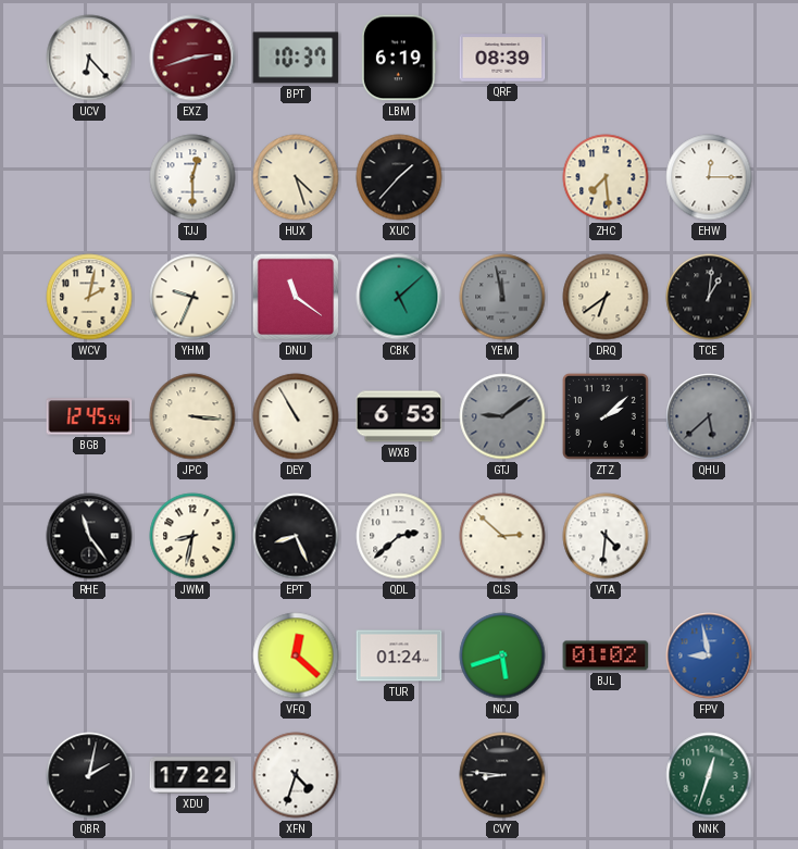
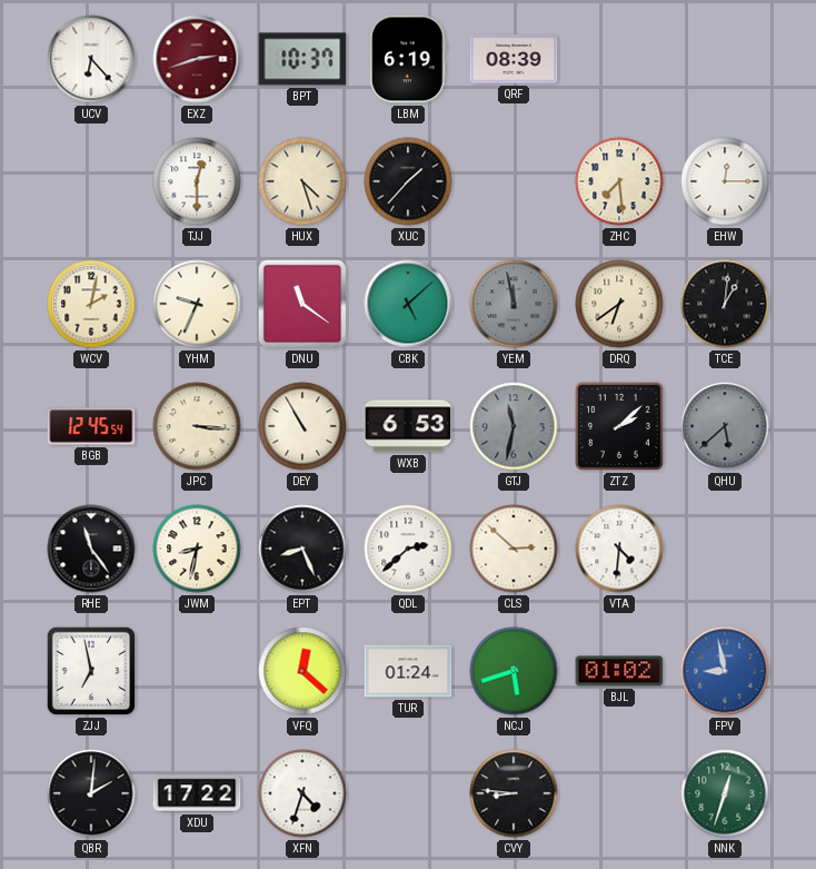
GTJ: 9:09 -> 11:32 (514, 426)
ZJJ: none -> 6:58 (91, 671)
QBR: 2:02 -> 2:01 (91, 793)
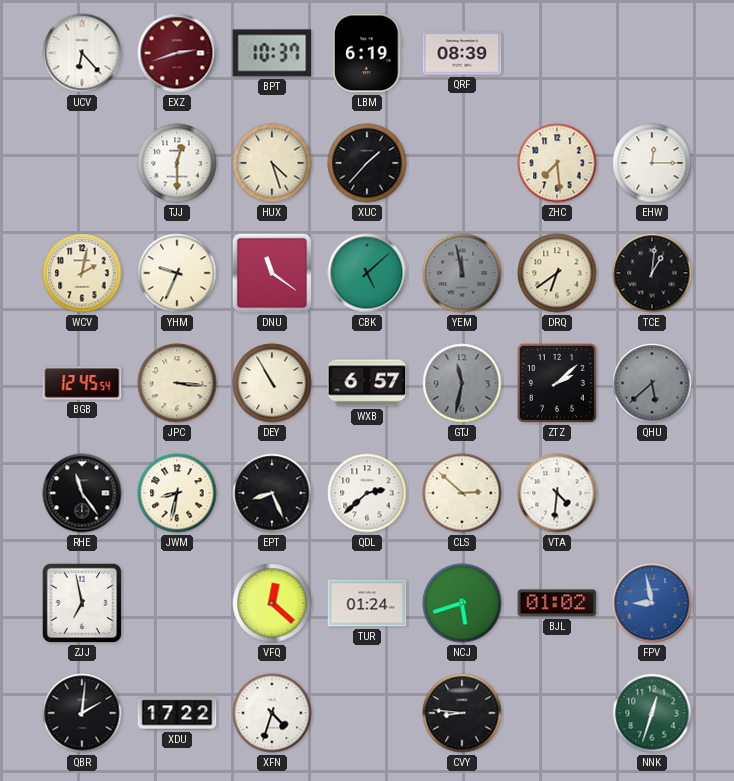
WXB: 6:53 -> 6:57 (367, 383)
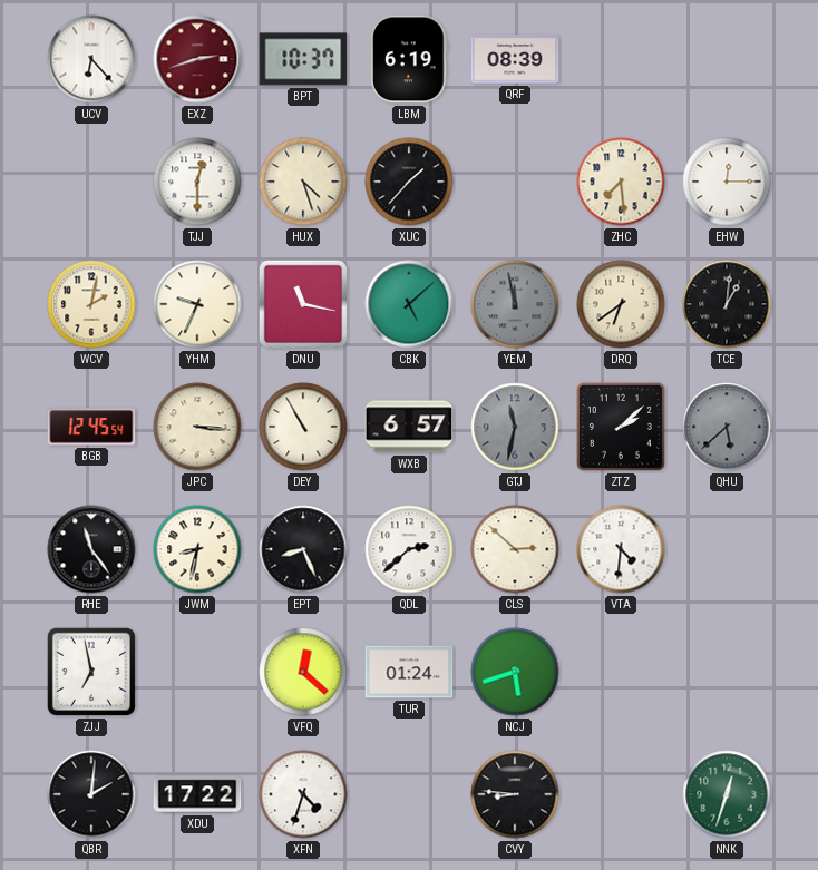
DNU: 11:21 -> 11:17 (303, 304)
BJL: 01:02 -> none (557, 603)
FPV: 8:58 -> none (652, 603)
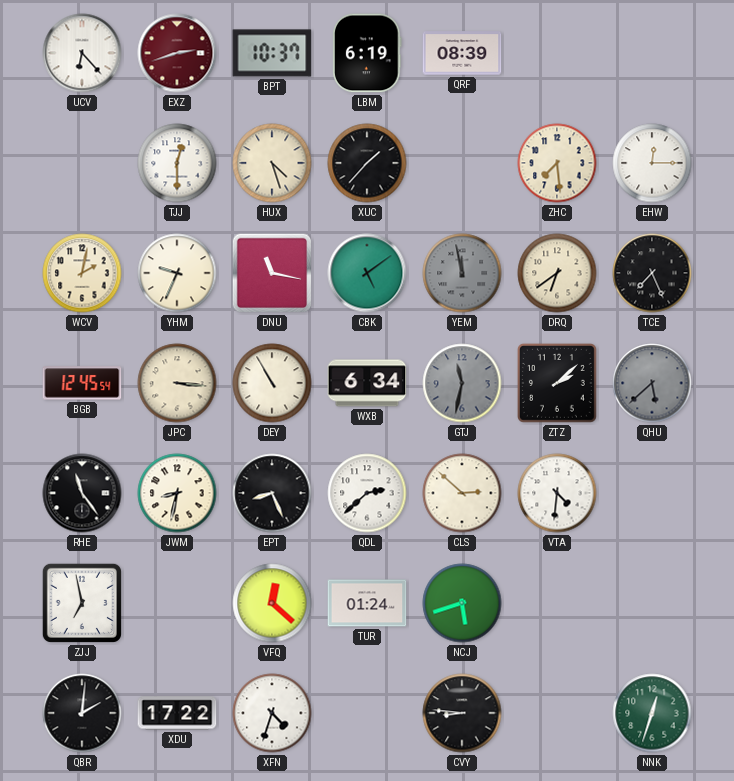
CBK: 5:08 -> 5:09 (367, 273)
TCE: 1:01 -> 7:26 (652, 273)
WXB: 6:57 -> 6:34 (367, 383)
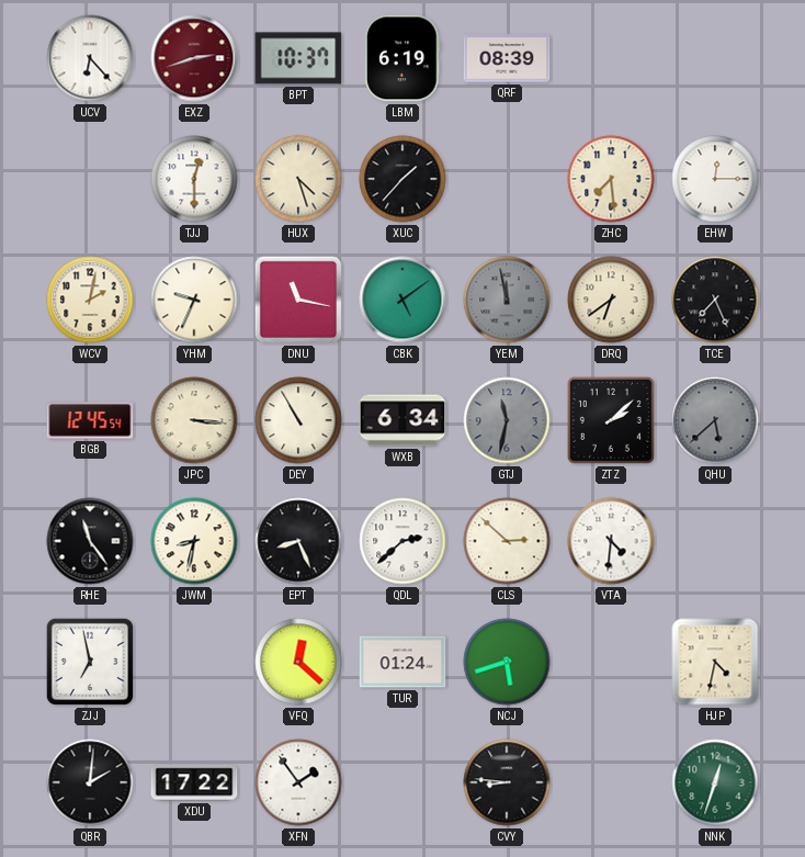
HJP: none -> 4:32 (715, 662)
XFN: 4:33 -> 1:54 (298, 782)
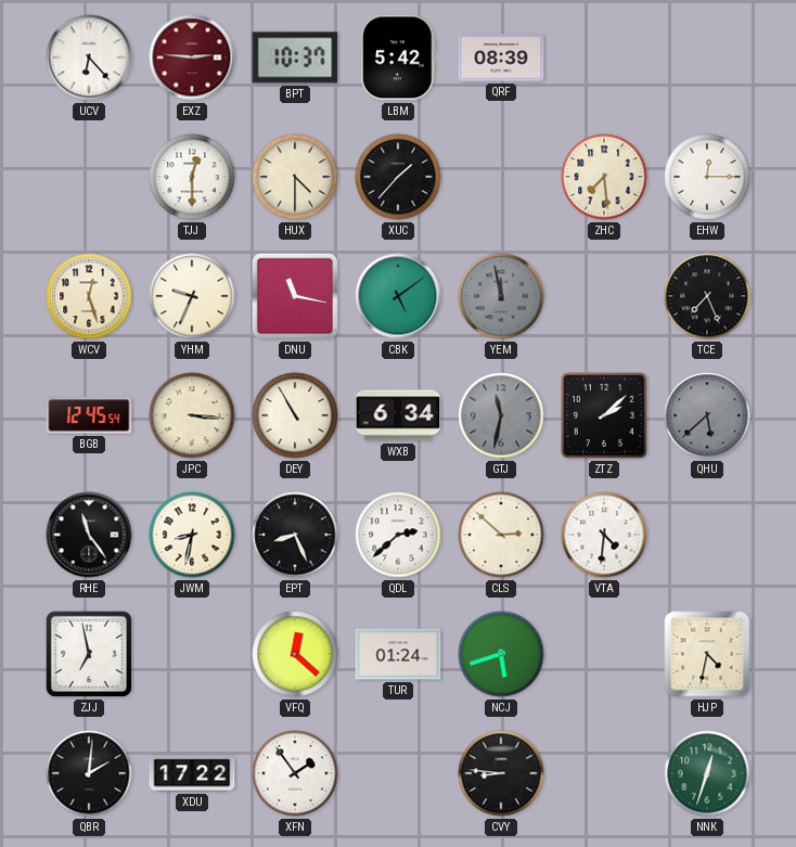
EXZ: 2:42 -> 2:46 (192, 57)
LBM: 6:19 -> 5:42 (398, 57)
HUX: 4:27 -> 4:30 (295, 177)
WCV: 2:02 -> 12:27 (89, 296)
DRQ: 6:39 -> none (611, 300)
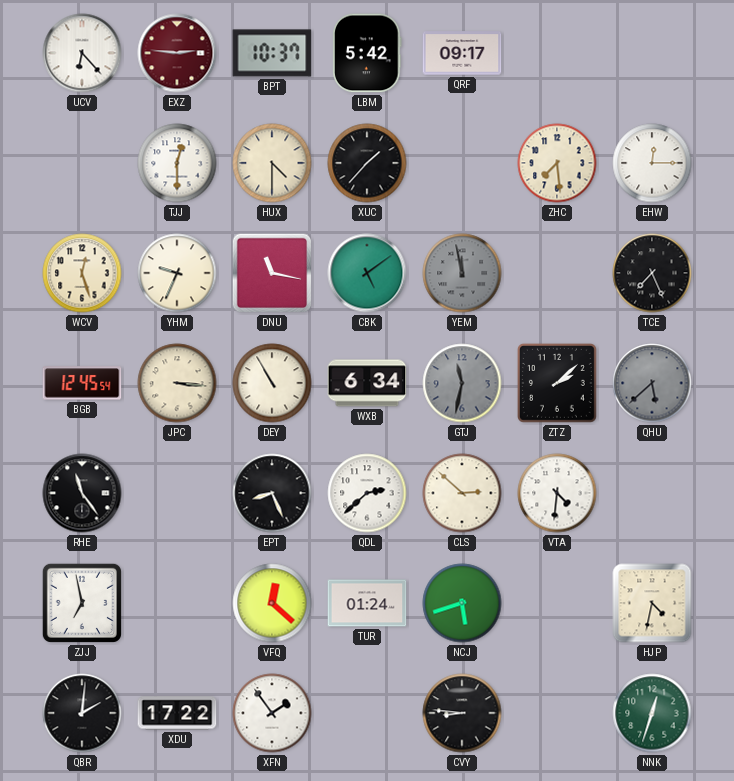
QRF: 08:39 -> 09:17 (462, 53)
JWM: 8:32 -> none (192, 535)
